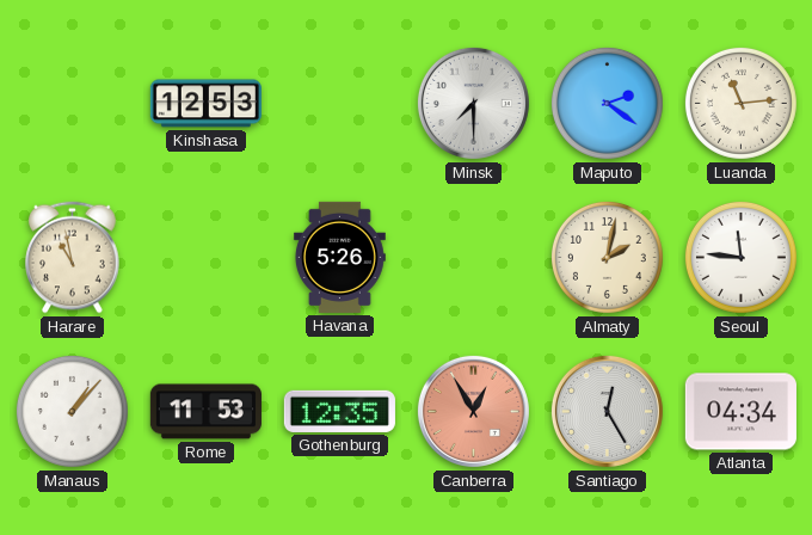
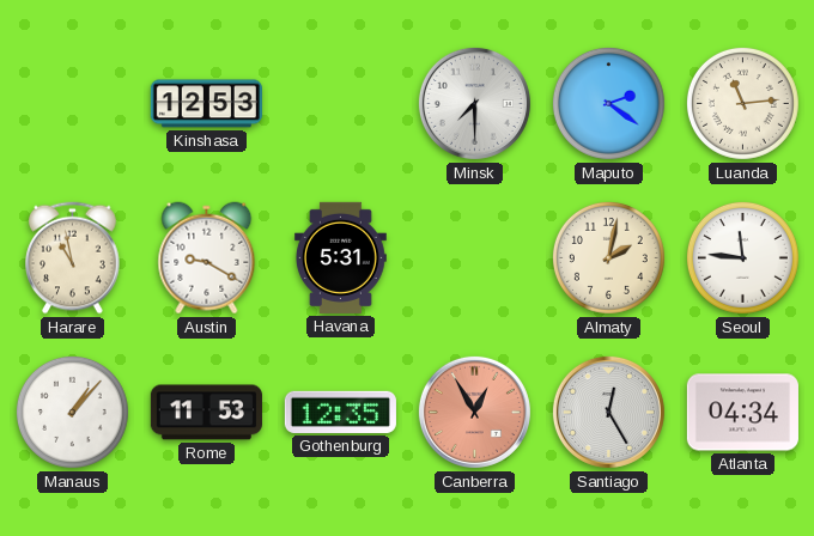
Austin: none -> 9:20 (207, 258)
Havana: 5:26 -> 5:31 (340, 257)
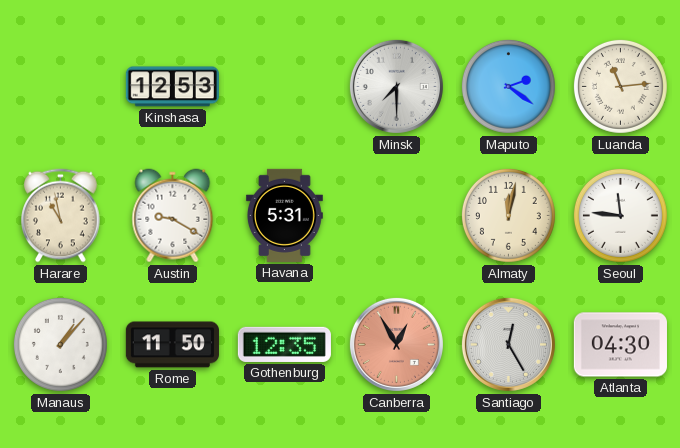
Almaty: 2:02 -> 12:02 (508, 215)
Rome: 11:53 -> 11:50 (172, 345)
Atlanta: 04:34 -> 04:30 (620, 345)
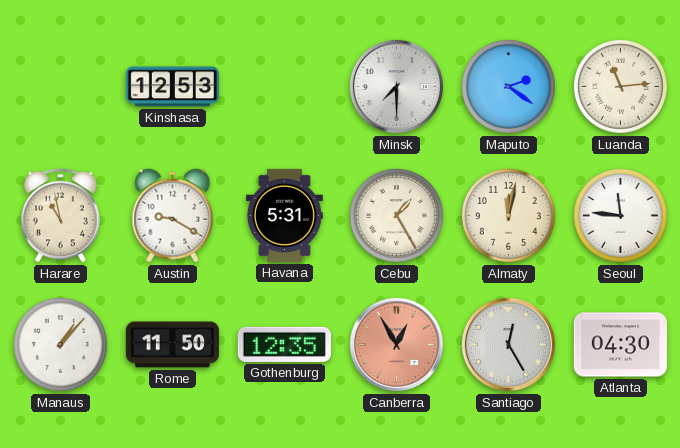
Cebu: none -> 1:25 (396, 215)
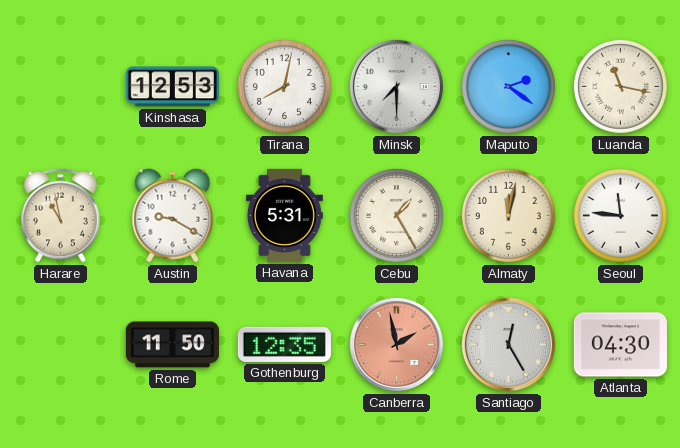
Tirana: none -> 8:02 (284, 86)
Luanda: 11:14 -> 11:17 (620, 86)
Manaus: 1:07 -> none (60, 344)
Canberra: 12:55 -> 1:58 (396, 344)
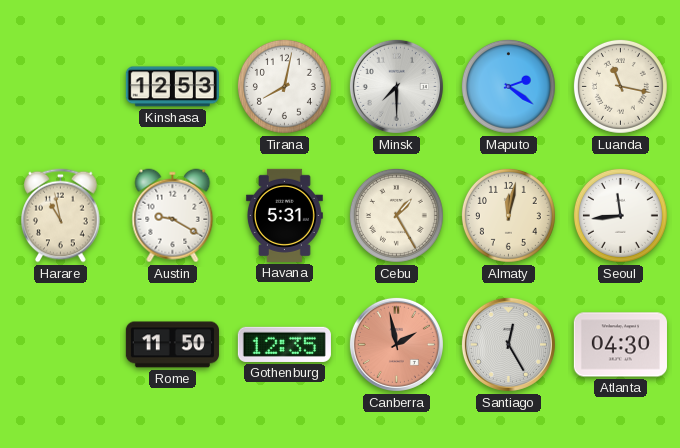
Seoul: 11:46 -> 11:44 (620, 215)
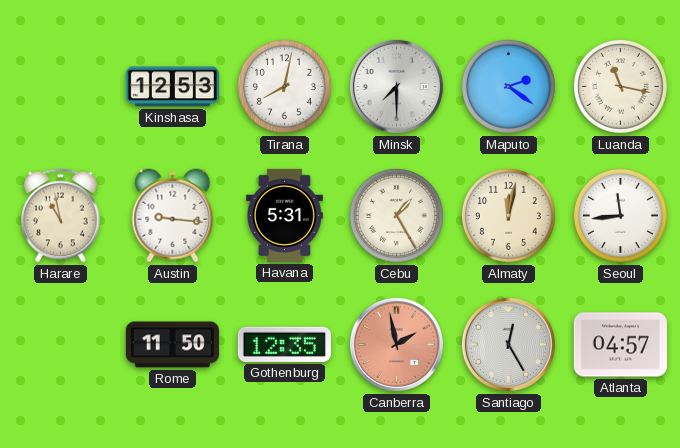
Austin: 9:20 -> 9:16 (173, 216)
Atlanta: 04:30 -> 04:57 (620, 345)
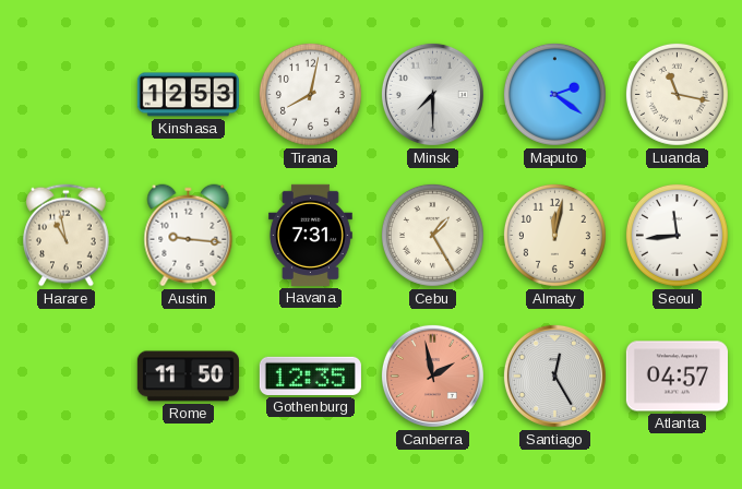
Havana: 5:31 -> 7:31 (310, 235)
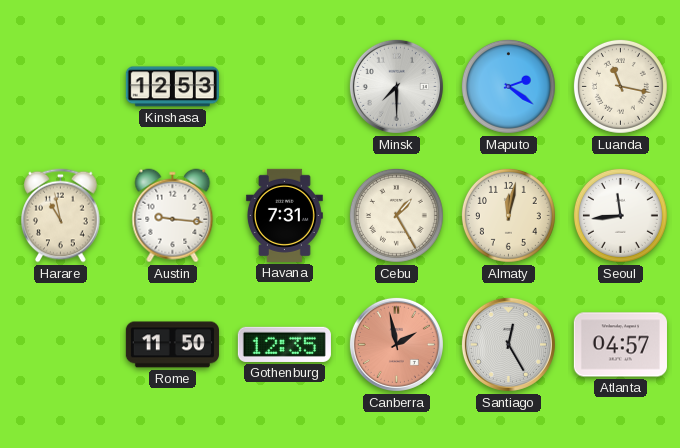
Tirana: 8:02 -> none (310, 94)
